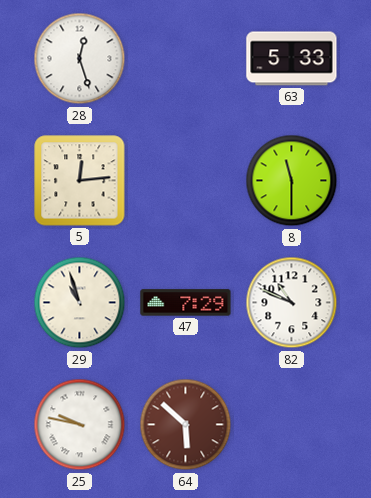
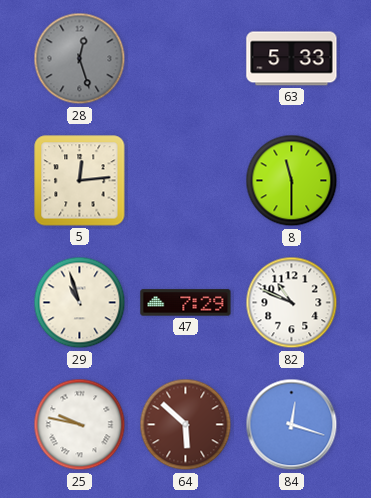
28 dial: white -> grey (80, 59)
84: none -> 12:18 (292, 425)
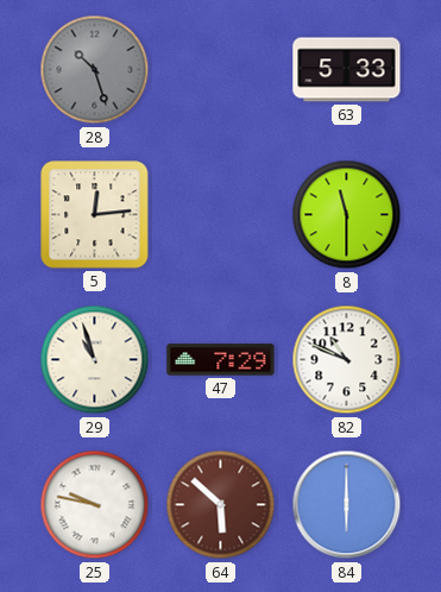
28: 12:27 -> 10:27 (95, 70)
84: 12:18 -> 6:00 (347, 505)
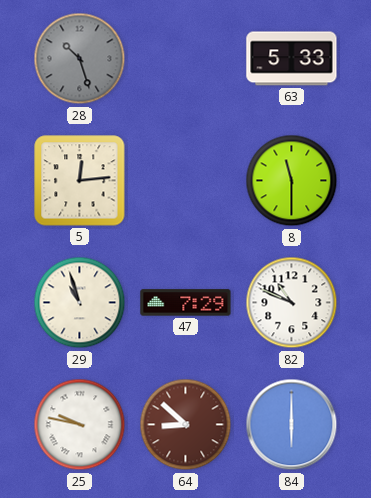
64: 5:52 -> 8:52 (186, 425)
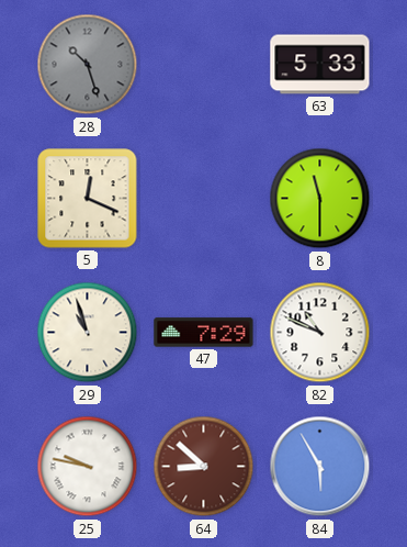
5: 12:14 -> 12:19 (88, 199)
84: 6:00 -> 5:55 (320, 467)
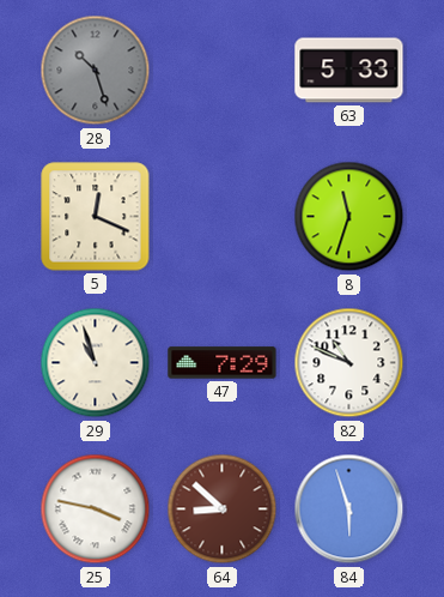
8: 11:30 -> 11:33 (349, 217)
25: 9:47 -> 3:47 (96, 509)
84: 5:55 -> 5:57 (349, 509)
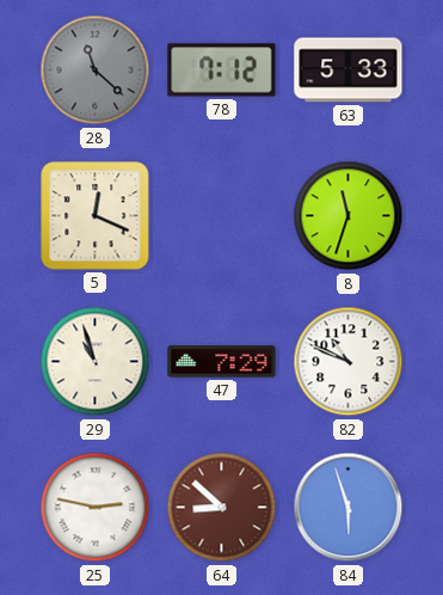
28: 10:27 -> 11:22 (96, 70)
78: none -> 7:12 (222, 70)
25: 3:47 -> 2:47 (96, 508)
